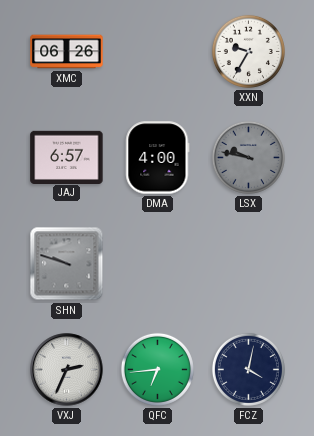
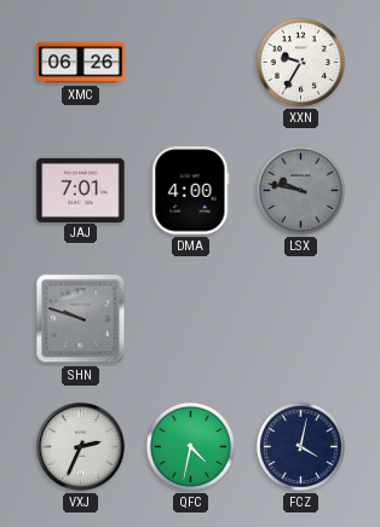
JAJ: 6:57 -> 7:01 (81, 190)
QFC: 6:44 -> 4:32 (190, 446)
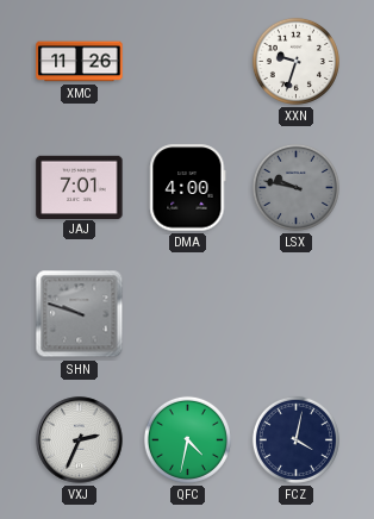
XMC: 06:26 -> 11:26 (80, 62)
XXN: 9:35 -> 9:33 (295, 61)
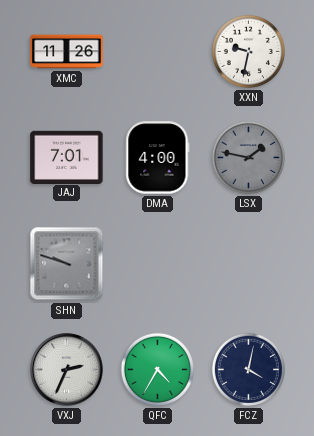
XXN: 9:33 -> 9:32 (248, 51)
LSX: 9:47 -> 1:47 (248, 157)
QFC: 4:32 -> 4:35 (157, 369)
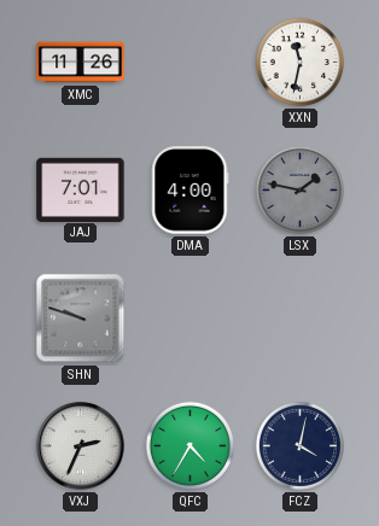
XXN: 9:32 -> 11:32 (299, 62)
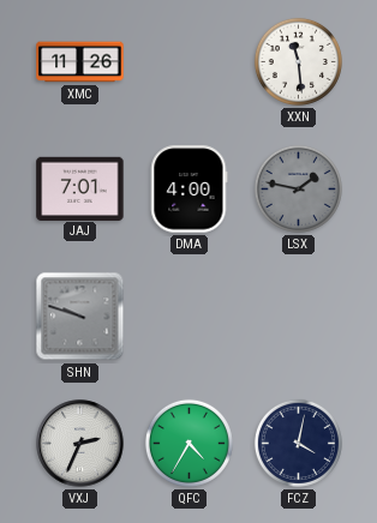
XXN: 11:32 -> 11:29 (298, 61)
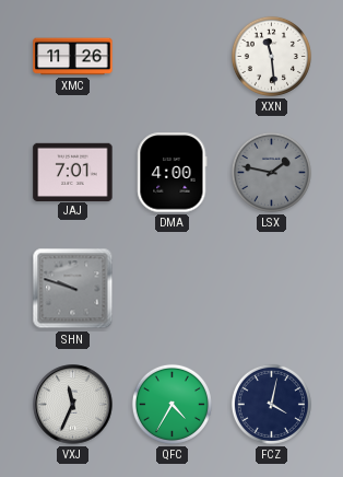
VXJ: 2:34 -> 11:34 (73, 405)
